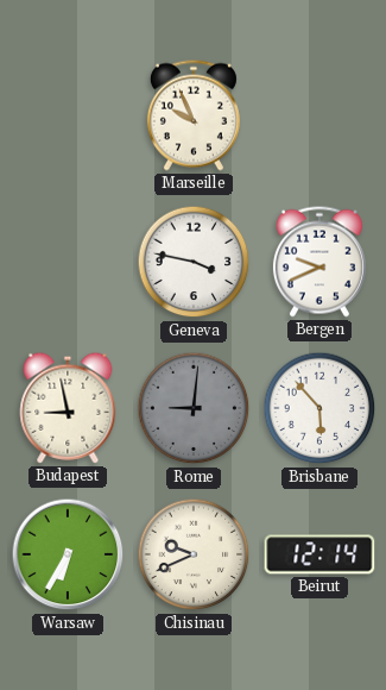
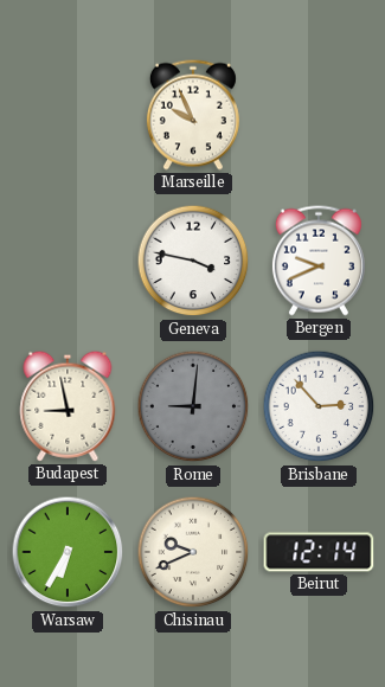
Brisbane: 5:53 -> 2:53 (319, 406)
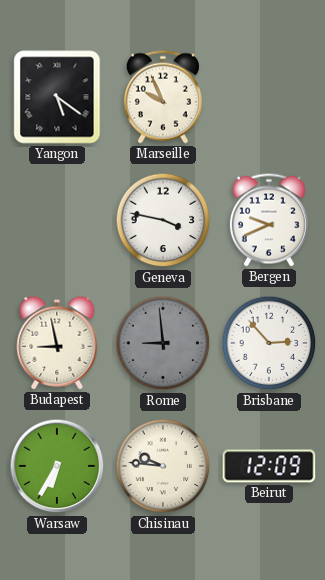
Yangon: none -> 5:21 (57, 97)
Rome: 9:01 -> 8:59 (163, 343)
Chisinau: 9:41 -> 9:46 (163, 466)
Beirut: 12:14 -> 12:09 (269, 466)
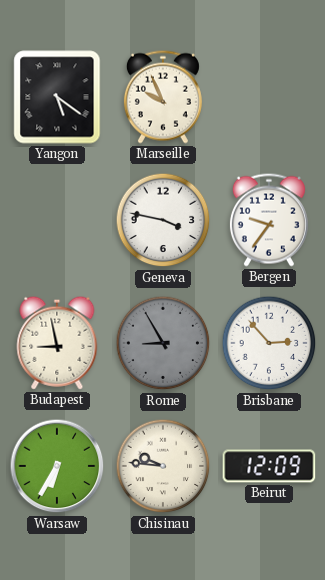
Bergen: 9:41 -> 9:36 (269, 220)
Rome: 8:59 -> 8:55 (163, 343)
